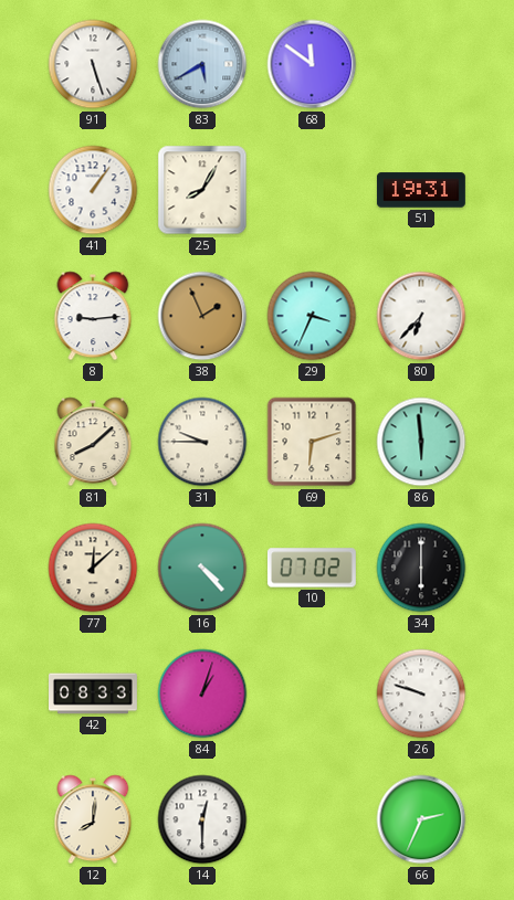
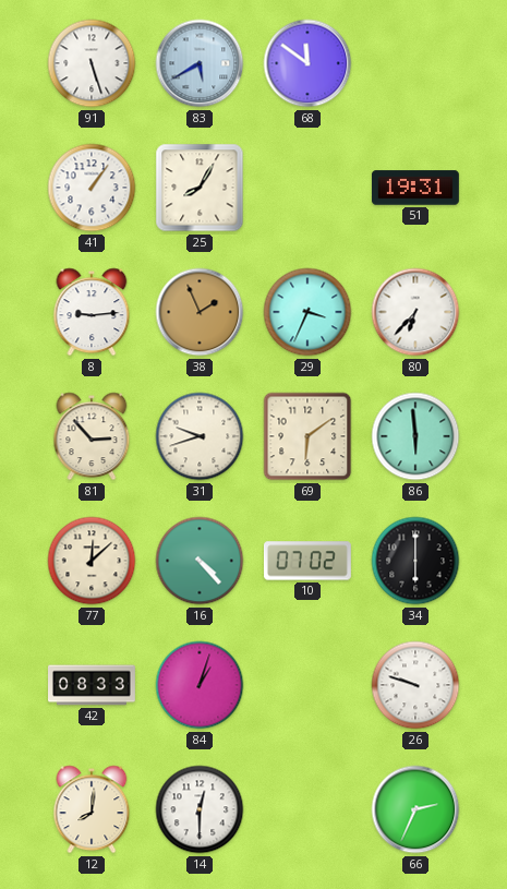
81: 8:08 -> 2:53 (92, 436)
31: 9:45 -> 9:42 (200, 436)
69: 6:12 -> 6:09 (307, 436)
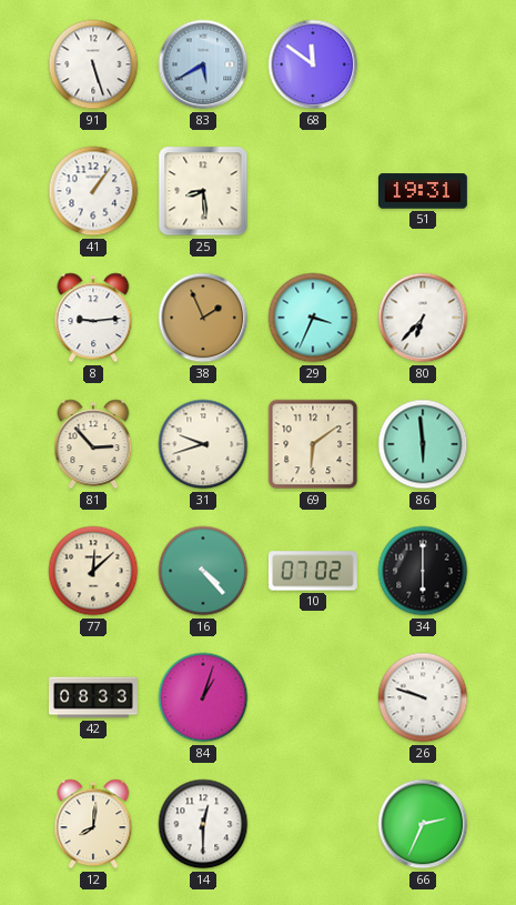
25: 8:05 -> 8:29 (203, 191)
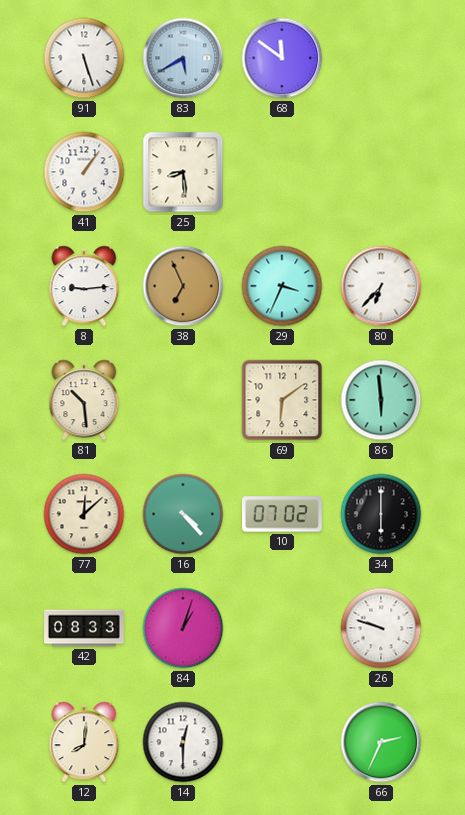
51: 19:31 -> none (423, 191)
38: 1:56 -> 6:56 (183, 286)
81: 2:53 -> 10:29 (84, 400)
31: 9:42 -> none (203, 444)
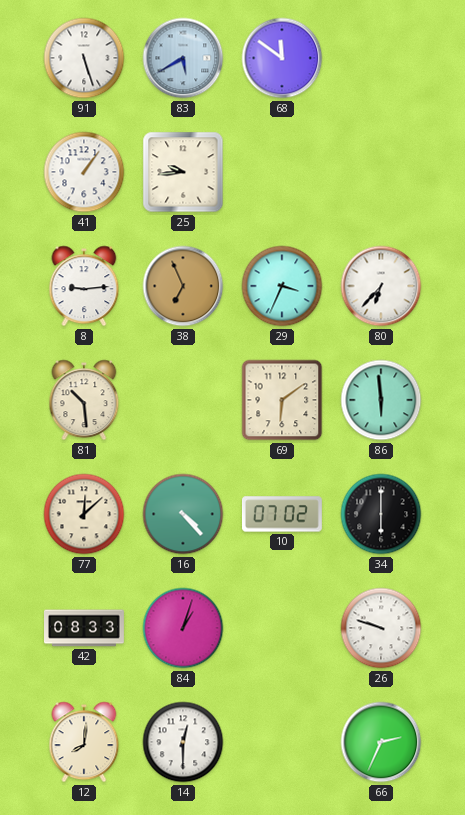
25: 8:29 -> 9:44 (183, 172)
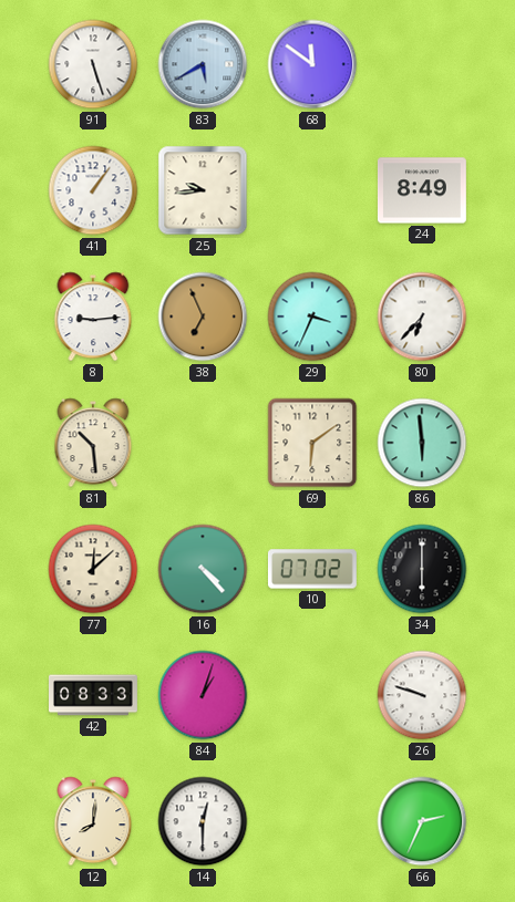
24: none -> 8:49 (422, 190)
